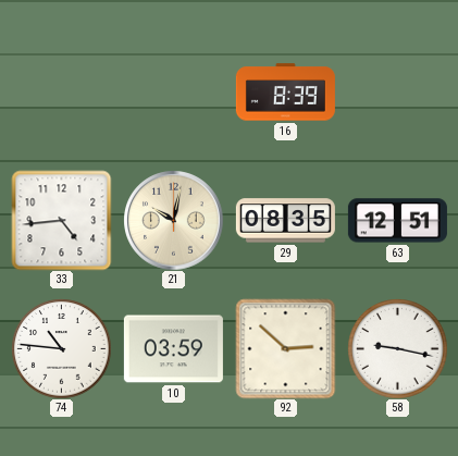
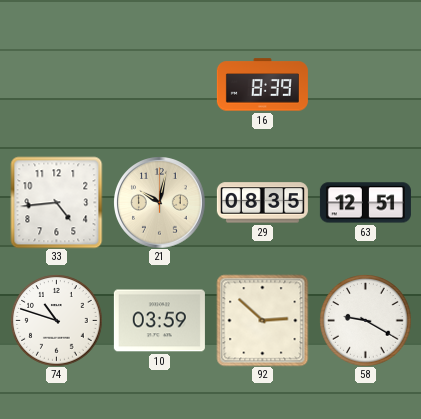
74: 10:46 -> 10:48 (56, 320)
58: 9:17 -> 9:20 (365, 320)
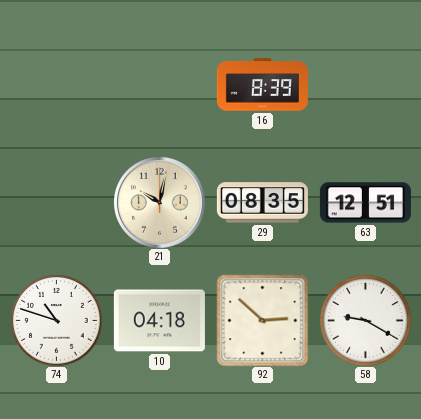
33: 4:44 -> none (56, 202)
10: 03:59 -> 04:18 (159, 321)
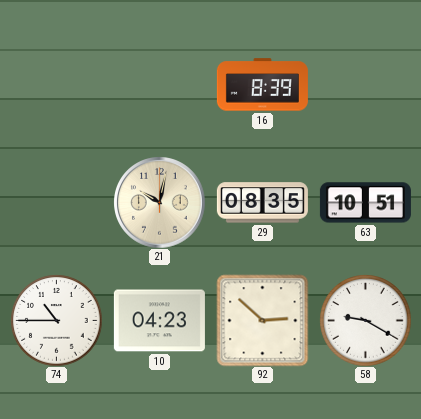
63: 12:51 -> 10:51 (365, 203)
74: 10:48 -> 10:45 (56, 320)
10: 04:18 -> 04:23 (159, 321)
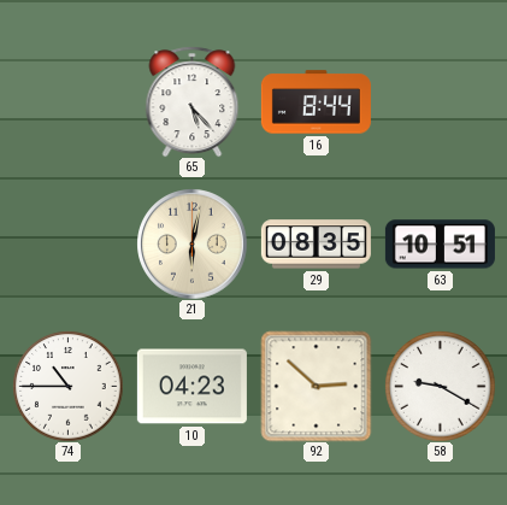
65: none -> 5:23 (193, 101)
16: 8:39 -> 8:44 (316, 102)
21: 10:02 -> 6:02 (191, 243)
